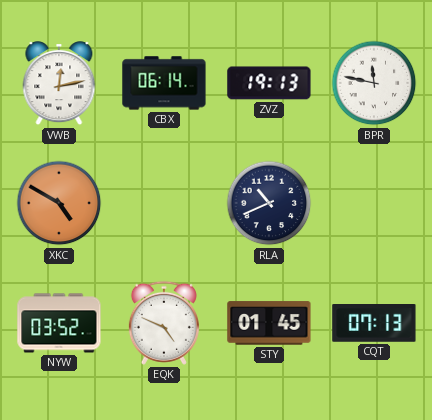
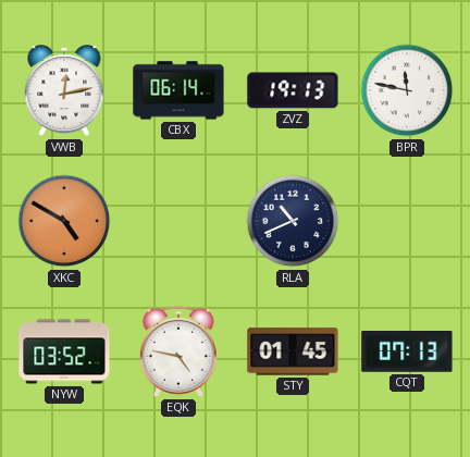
EQK: 4:49 -> 4:47 (178, 351)
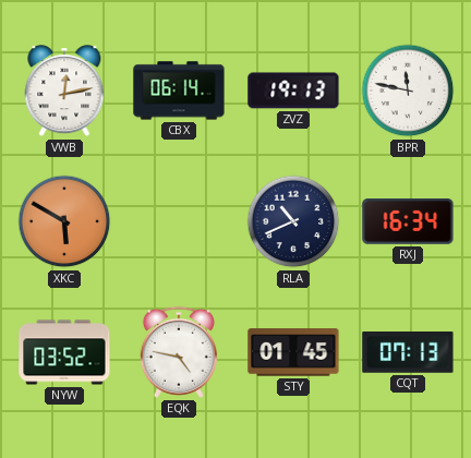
XKC: 4:50 -> 5:50 (64, 221)
RXJ: none -> 16:34 (408, 221)
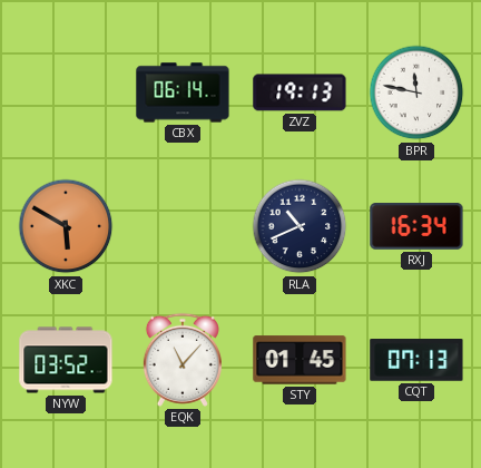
VWB: 12:13 -> none (64, 92)
EQK: 4:47 -> 11:07 (183, 360)
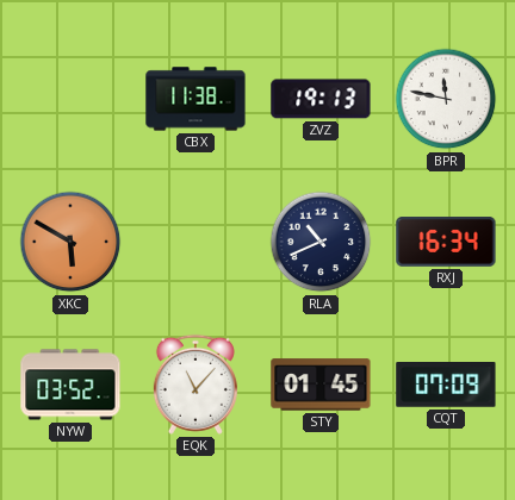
CBX: 06:14 -> 11:38 (196, 99)
CQT: 07:13 -> 07:09 (446, 386)
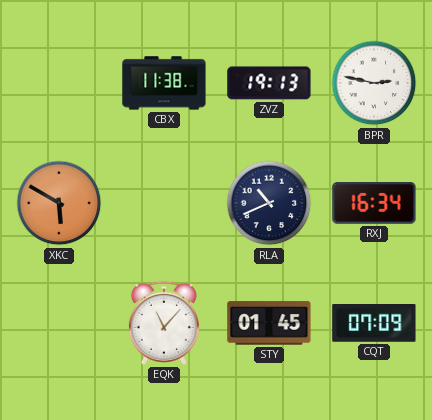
BPR: 11:47 -> 2:47 (374, 83)
NYW: 03:52 -> none (70, 385)
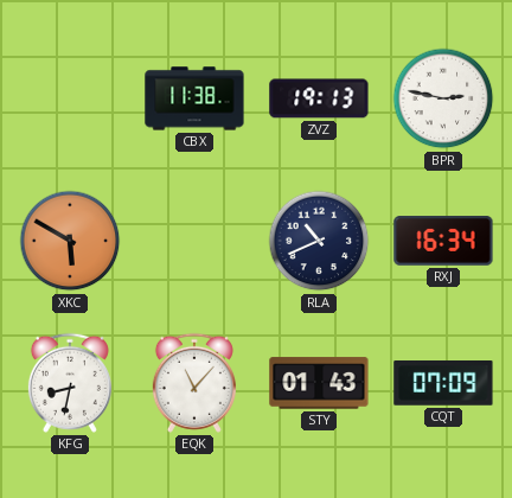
KFG: none -> 8:32 (70, 383)
STY: 01:45 -> 01:43 (319, 383)
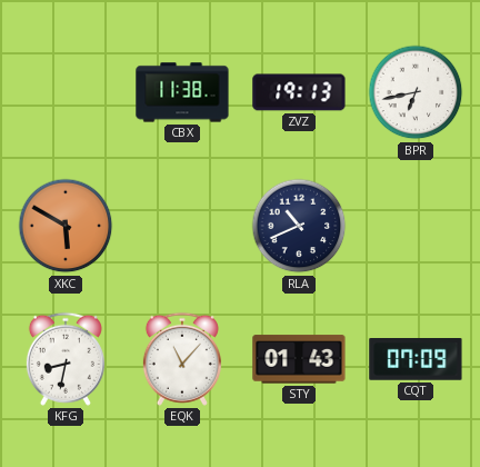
BPR: 2:47 -> 6:43 (416, 92)
RXJ: 16:34 -> none (443, 241)
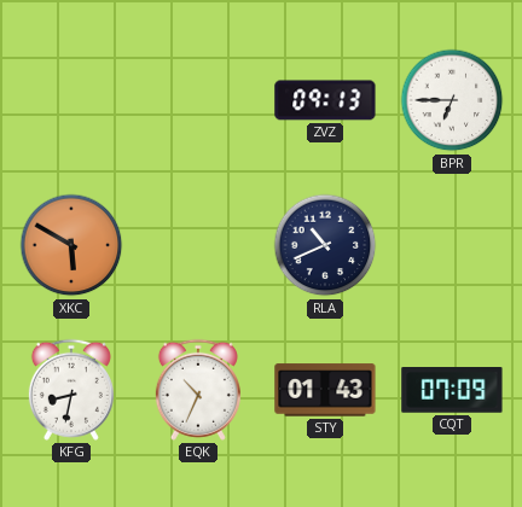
CBX: 11:38 -> none (182, 92)
ZVZ: 19:13 -> 09:13 (325, 100)
BPR: 6:43 -> 6:45 (452, 100)
EQK: 11:07 -> 10:34 (198, 390)
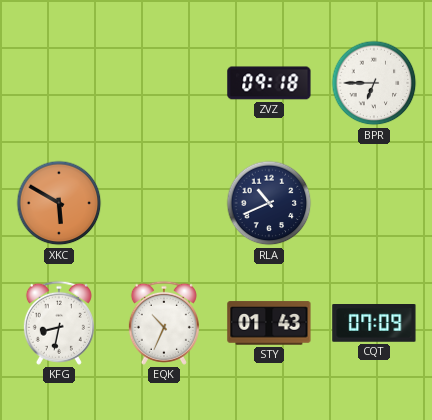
ZVZ: 09:13 -> 09:18 (269, 83)
